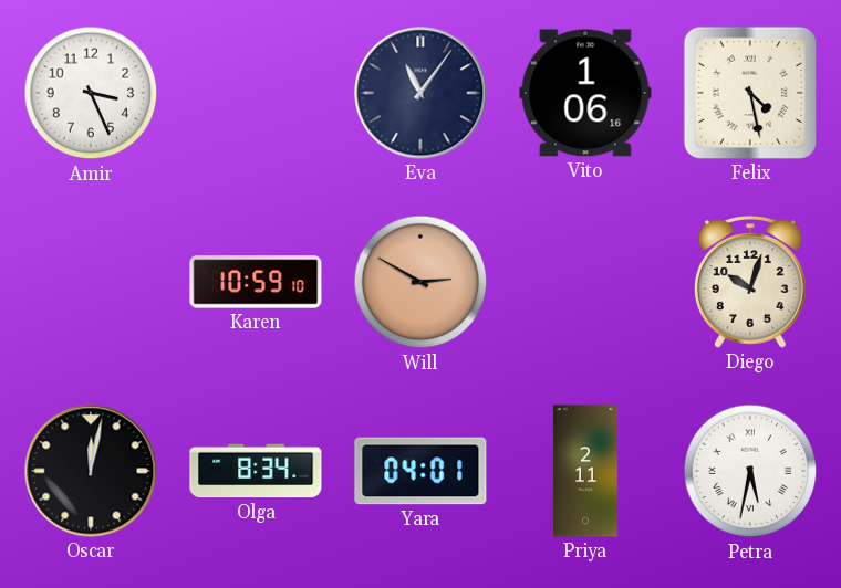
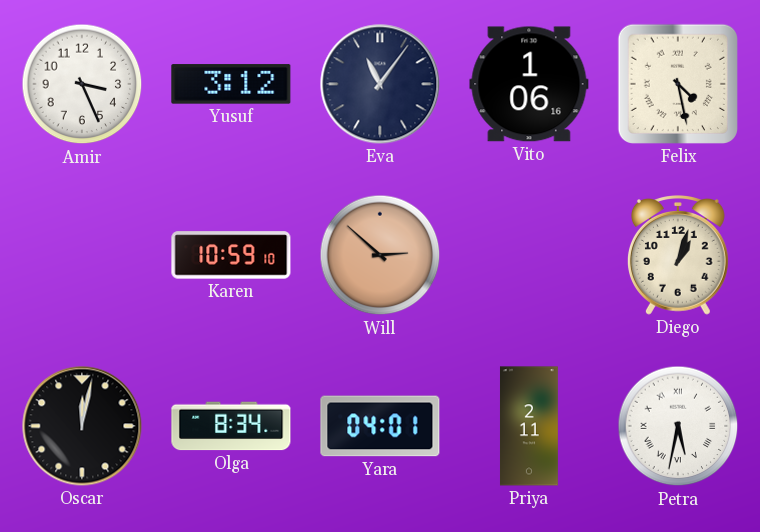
Yusuf: none -> 3:12 (231, 84)
Will: 2:50 -> 2:52 (380, 255)
Diego: 10:03 -> 1:03 (678, 255)
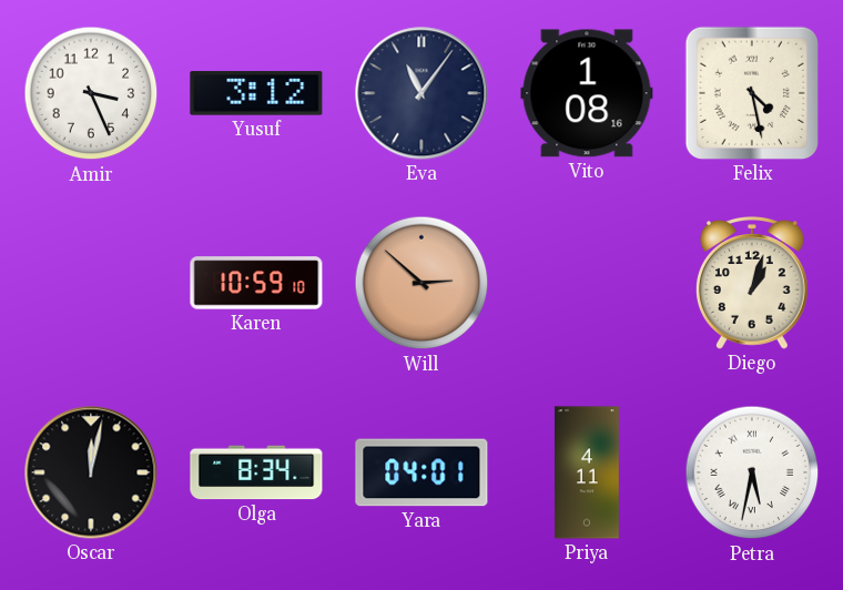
Vito: 1:06 -> 1:08 (587, 93)
Priya: 2:11 -> 4:11 (587, 472)
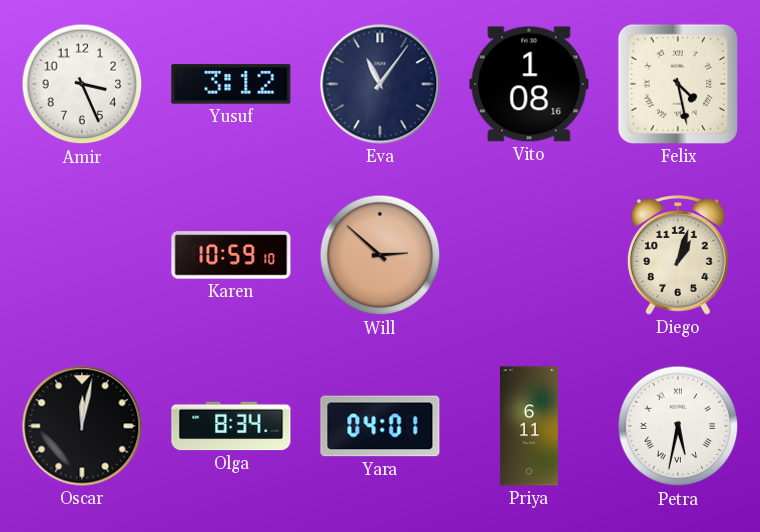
Priya: 4:11 -> 6:11 (529, 426)
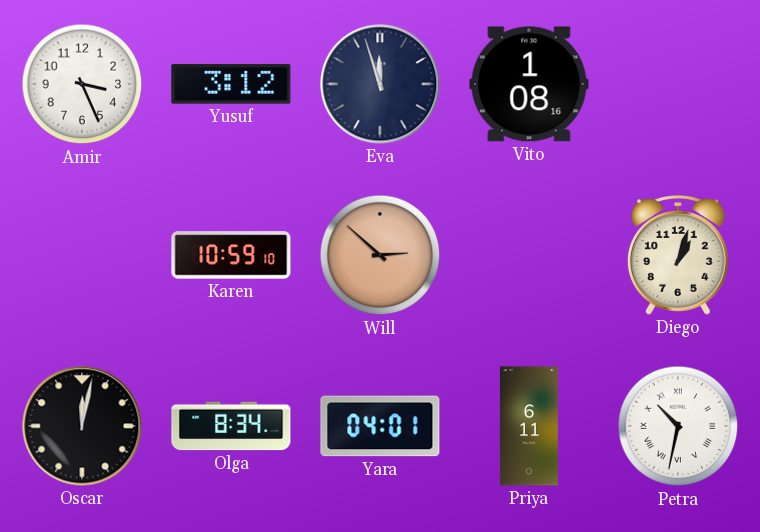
Eva: 11:06 -> 11:57 (380, 84)
Felix: 4:28 -> none (678, 84)
Petra: 5:32 -> 10:32 (678, 426)
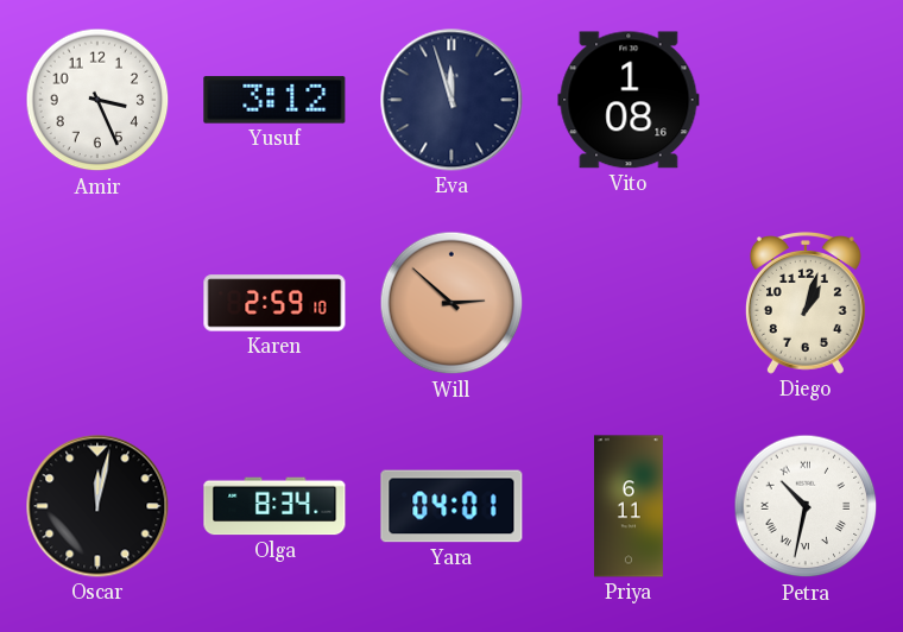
Karen: 10:59 -> 2:59 (274, 303)
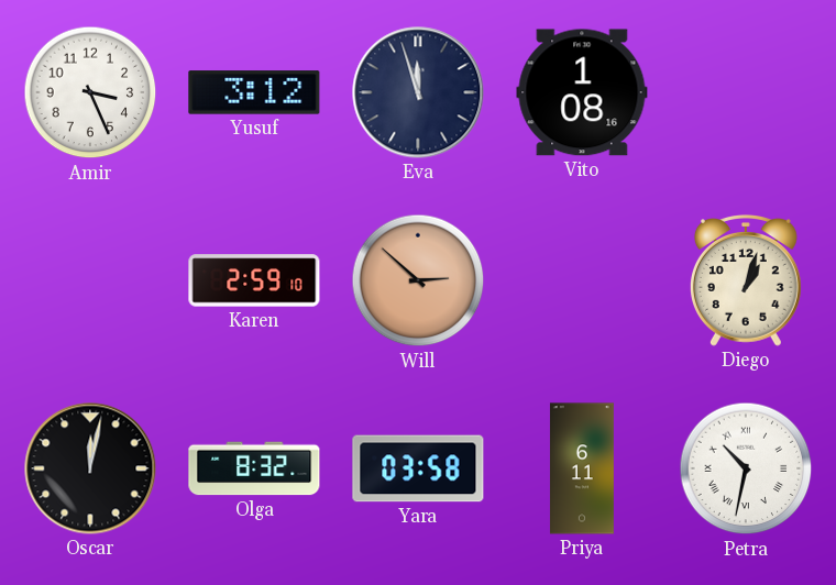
Olga: 8:34 -> 8:32 (254, 468)
Yara: 04:01 -> 03:58 (418, 468)
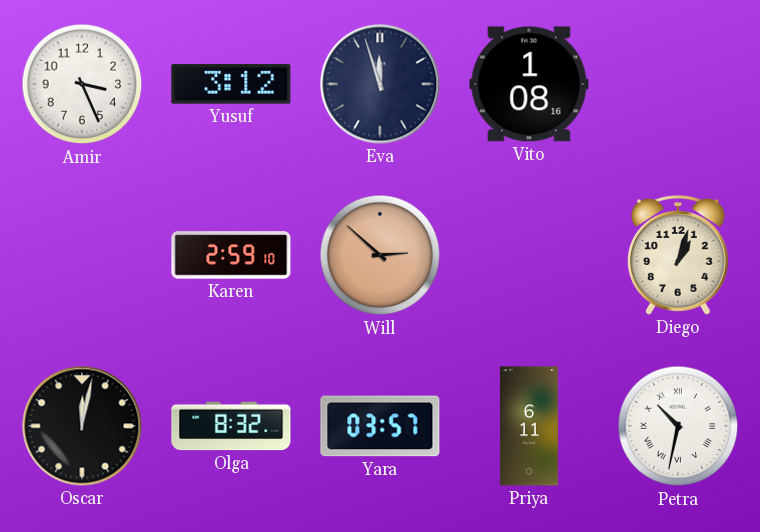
Yara: 03:58 -> 03:57 (380, 426)
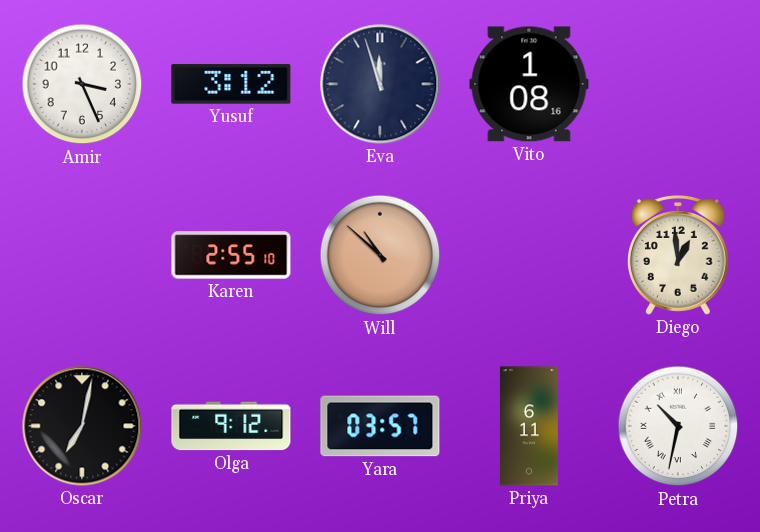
Karen: 2:59 -> 2:55 (231, 255)
Will: 2:52 -> 10:52 (380, 255)
Diego: 1:03 -> 12:59 (678, 255)
Oscar: 12:02 -> 7:02 (82, 426)
Olga: 8:32 -> 9:12 (231, 426)
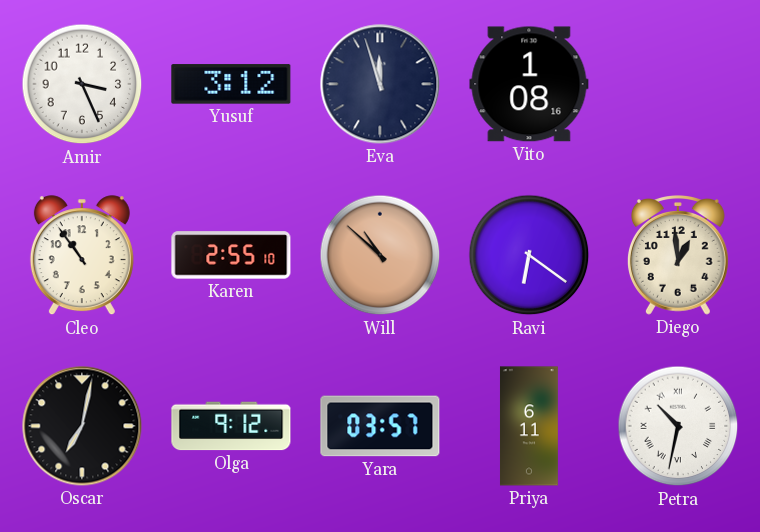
Cleo: none -> 10:54 (82, 256)
Ravi: none -> 6:21 (529, 255)
